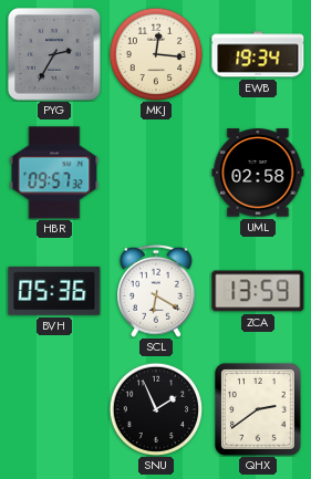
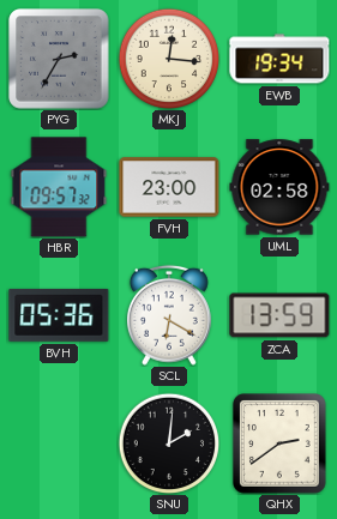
FVH: none -> 23:00 (169, 187)
SNU: 1:56 -> 2:01 (169, 443)
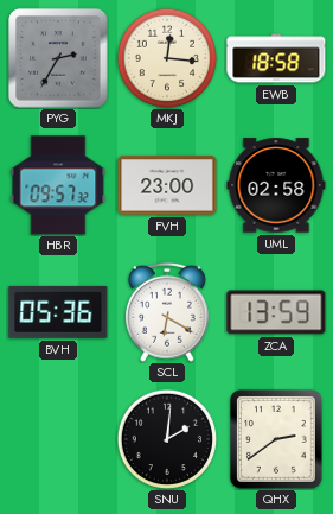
EWB: 19:34 -> 18:58 (276, 58)
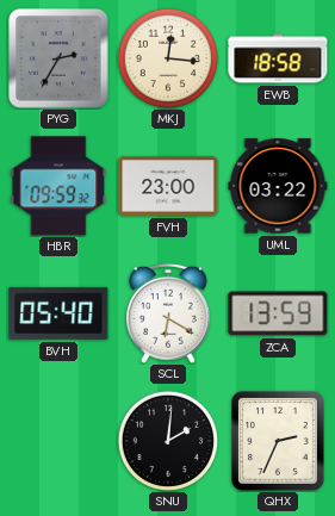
HBR: 09:57 -> 09:59 (58, 186)
UML: 02:58 -> 03:22 (278, 186)
BVH: 05:36 -> 05:40 (58, 313)
QHX: 2:39 -> 2:34 (279, 442)
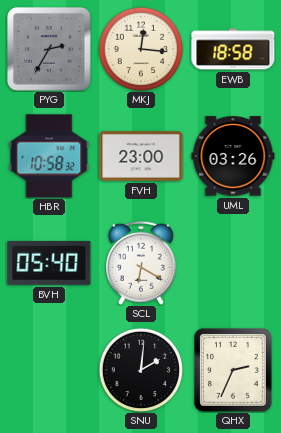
HBR: 09:59 -> 10:58 (49, 156)
UML: 03:22 -> 03:26 (233, 156)
ZCA: 13:59 -> none (278, 313)
